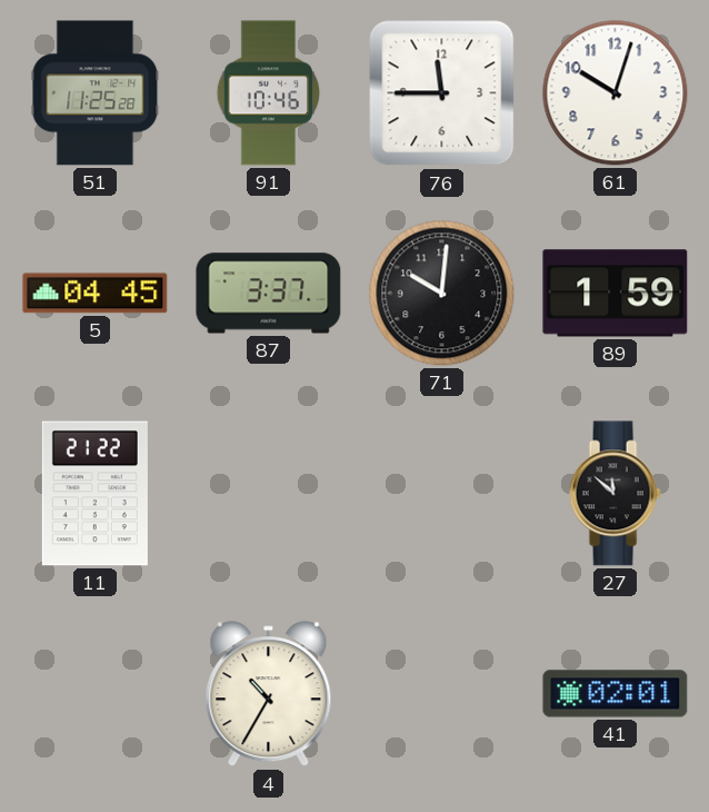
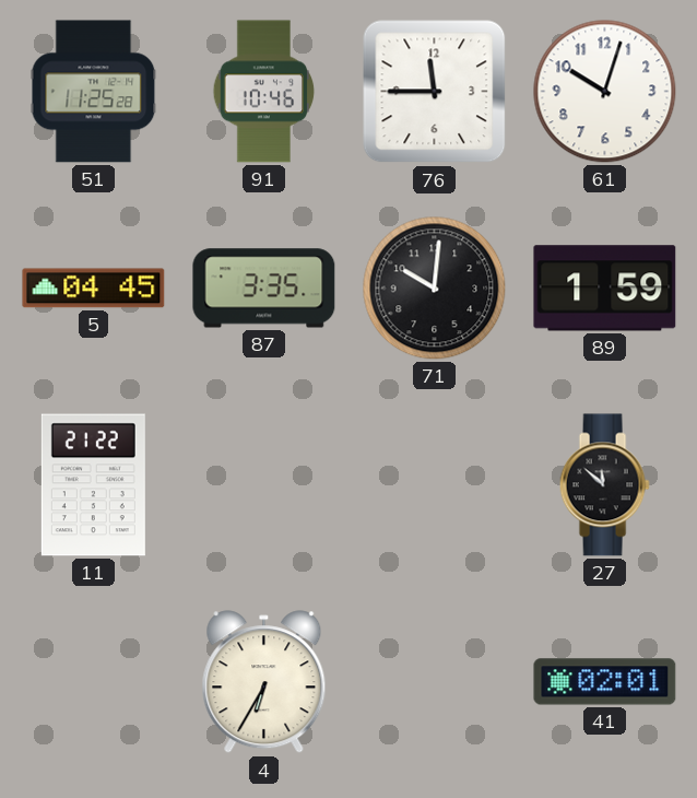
87: 3:37 -> 3:35 (264, 289)
4: 10:35 -> 6:35 (264, 682)
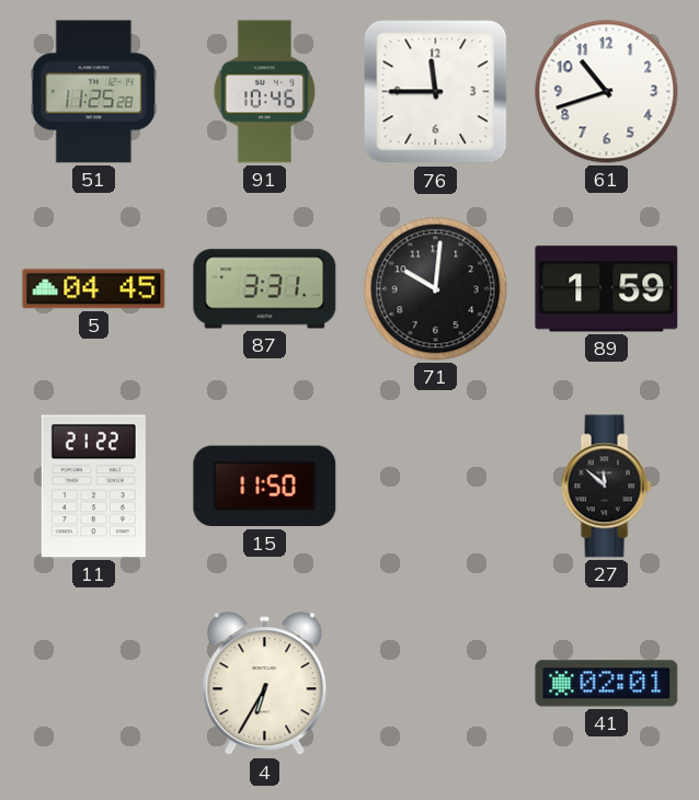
61: 10:03 -> 10:42 (607, 92)
87: 3:35 -> 3:31 (265, 289)
15: none -> 11:50 (265, 487)
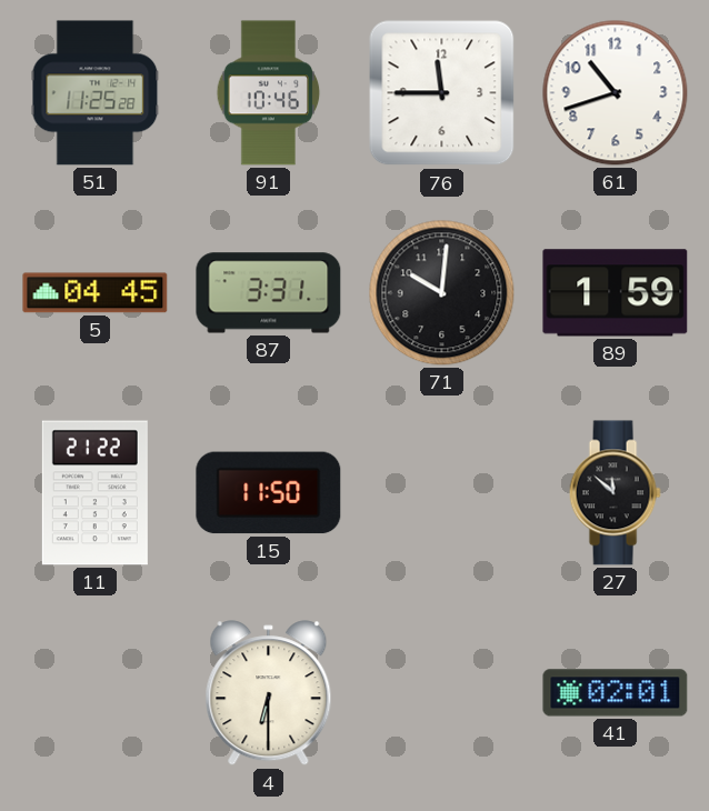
4: 6:35 -> 6:30 (269, 693)
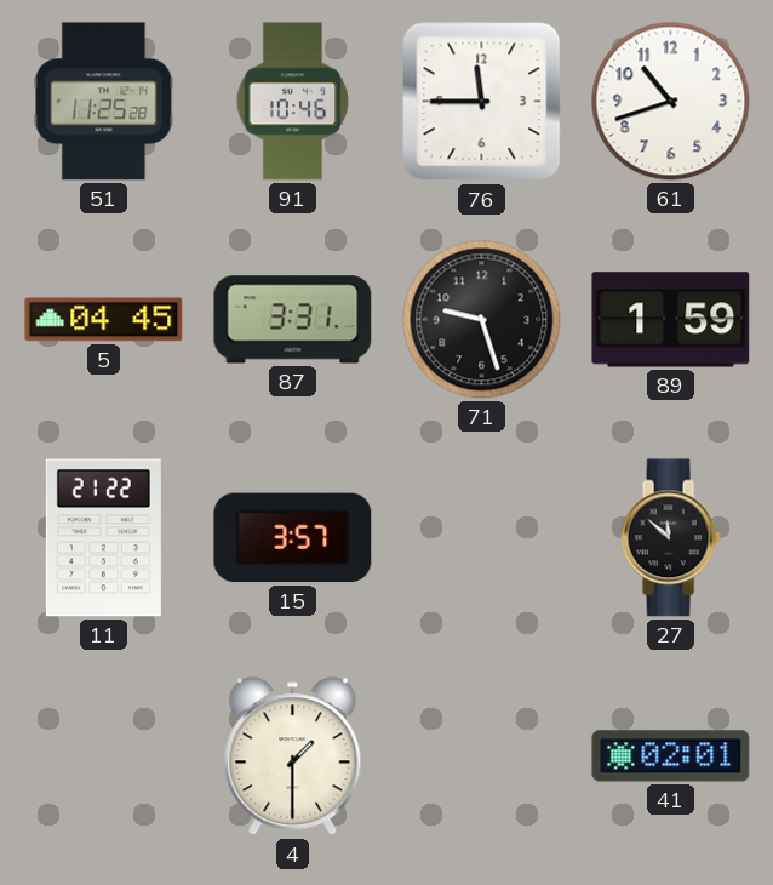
71: 10:01 -> 9:27 (482, 320)
15: 11:50 -> 3:57 (293, 538)
4: 6:30 -> 1:30 (293, 756)
